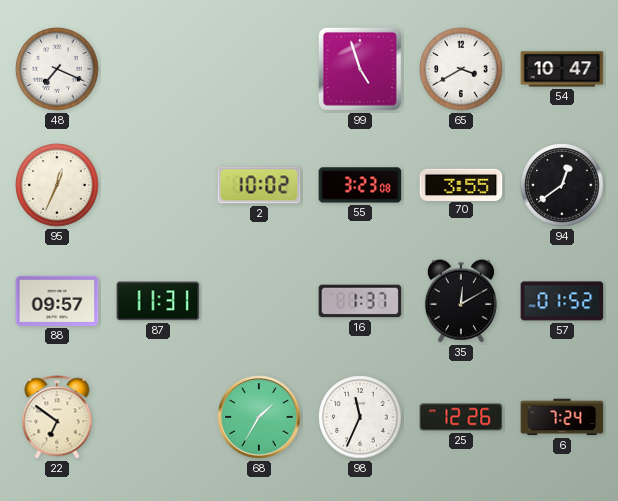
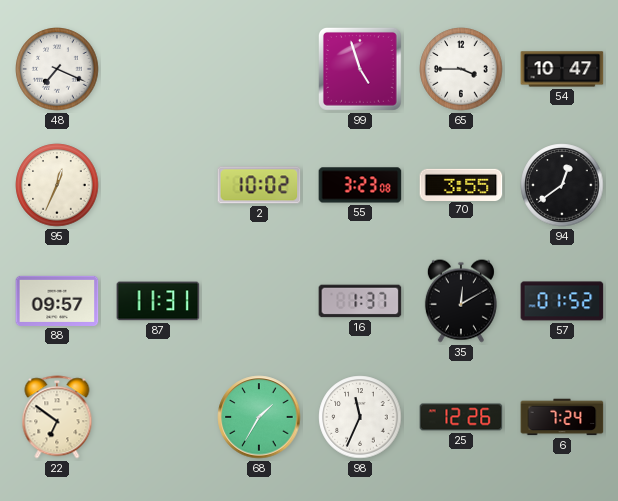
65: 3:40 -> 3:45 (461, 69)
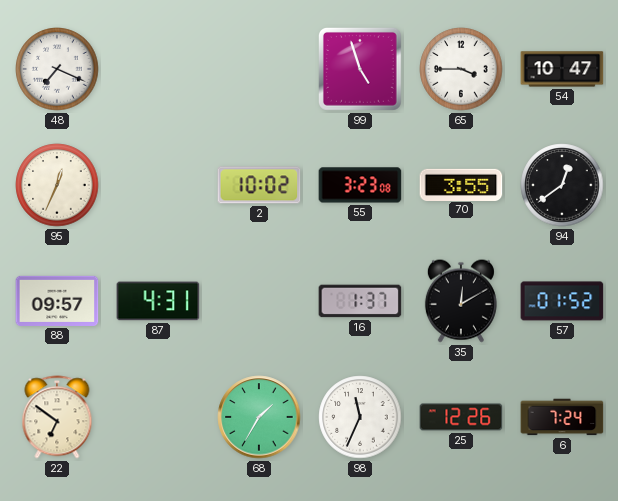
87: 11:31 -> 4:31 (158, 301)
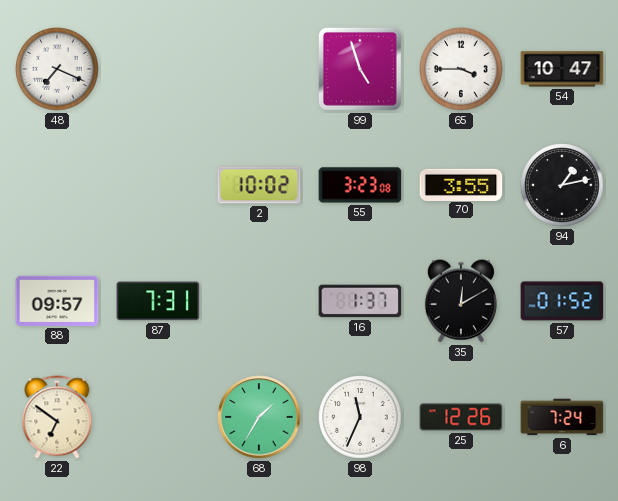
95: 12:34 -> none (57, 185)
94: 12:39 -> 1:13 (562, 185)
87: 4:31 -> 7:31 (158, 301)
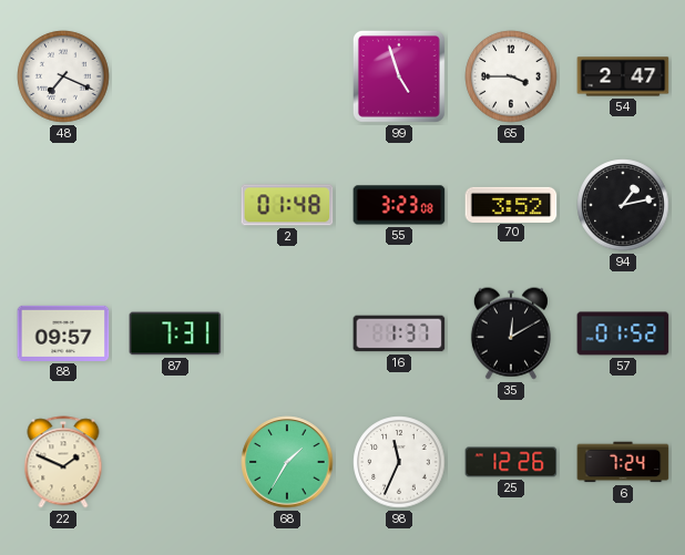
54: 10:47 -> 2:47 (623, 76)
2: 10:02 -> 01:48 (287, 205)
70: 3:55 -> 3:52 (511, 204)
22: 6:51 -> 1:49 (63, 462)
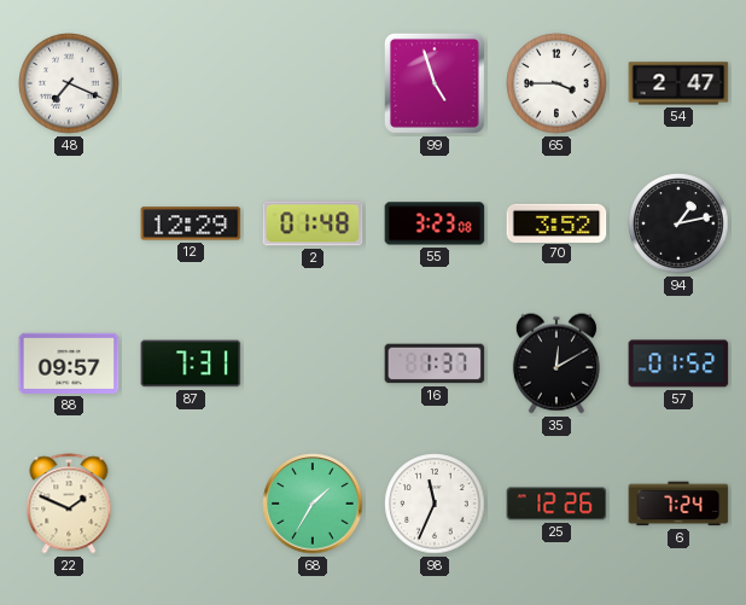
12: none -> 12:29 (191, 223)
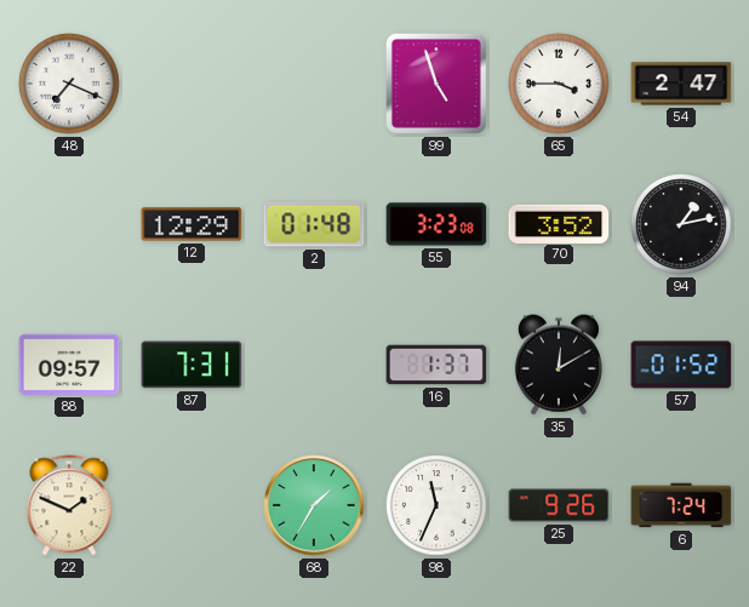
25: 12:26 -> 9:26 (559, 505)
